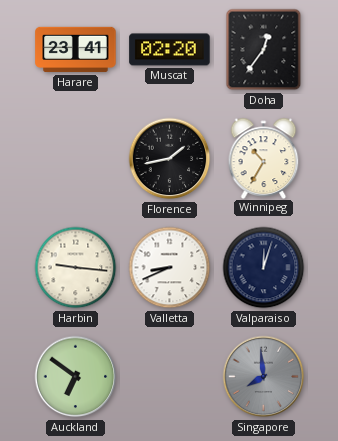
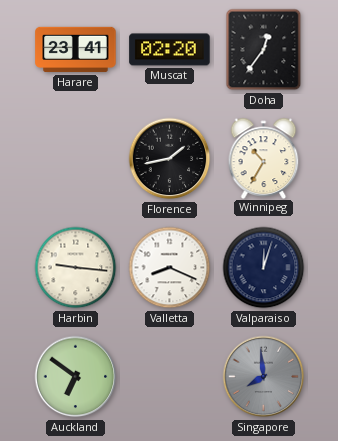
Valletta: 8:41 -> 8:19 (170, 268)
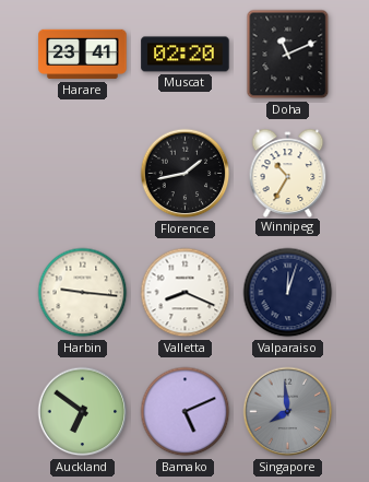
Doha: 12:36 -> 11:11 (288, 55)
Bamako: none -> 5:11 (186, 412)
